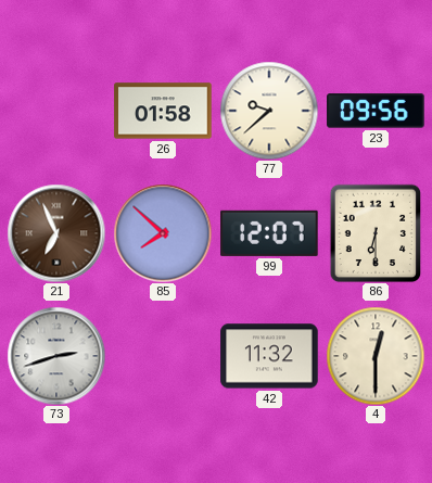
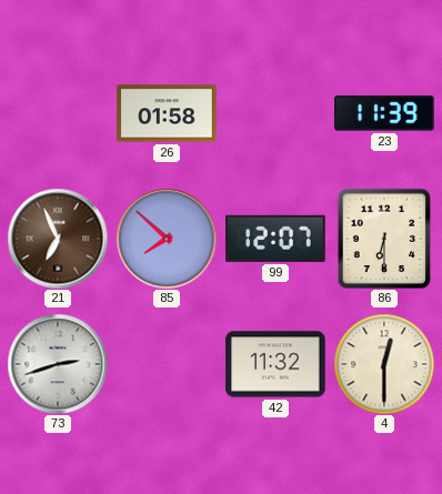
77: 9:38 -> none (269, 111)
23: 09:56 -> 11:39 (384, 113)
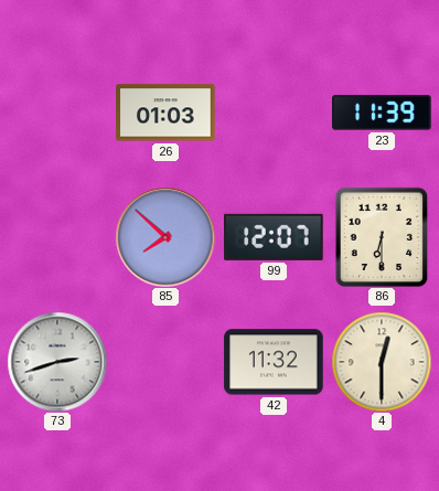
26: 01:58 -> 01:03 (165, 113)
21: 6:56 -> none (58, 239)
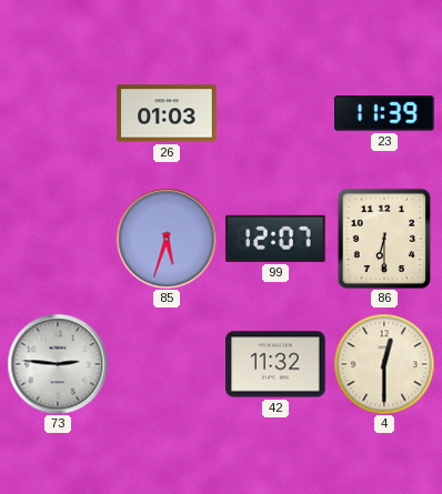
85: 7:52 -> 5:33 (167, 239)
73: 2:42 -> 2:46 (58, 364)
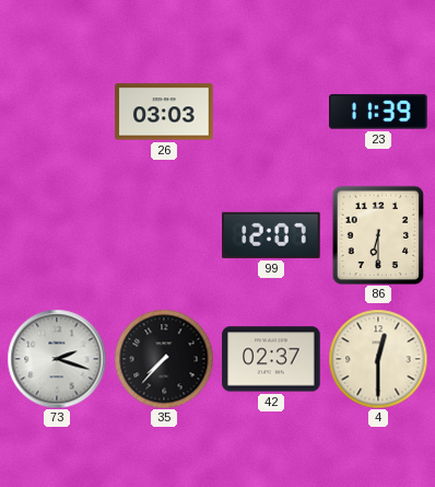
26: 01:03 -> 03:03 (164, 112)
85: 5:33 -> none (167, 239)
73: 2:46 -> 2:18 (57, 359)
35: none -> 7:37 (164, 359)
42: 11:32 -> 02:37 (271, 359)
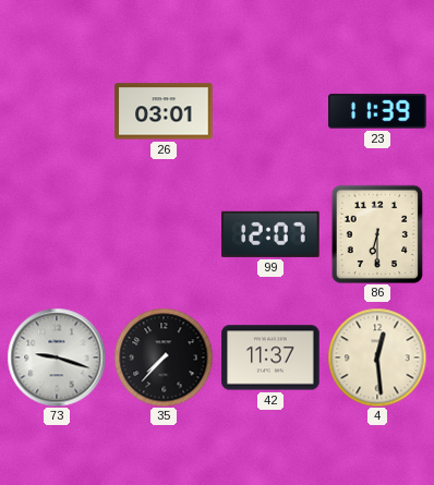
26: 03:03 -> 03:01 (164, 111)
73: 2:18 -> 9:18 (57, 357)
42: 02:37 -> 11:37 (270, 357)
4: 12:30 -> 12:29 (377, 357)
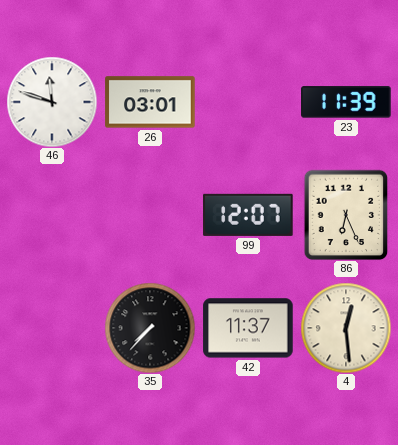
46: none -> 11:48 (52, 102)
86: 6:30 -> 6:26 (346, 215)
73: 9:18 -> none (57, 357)
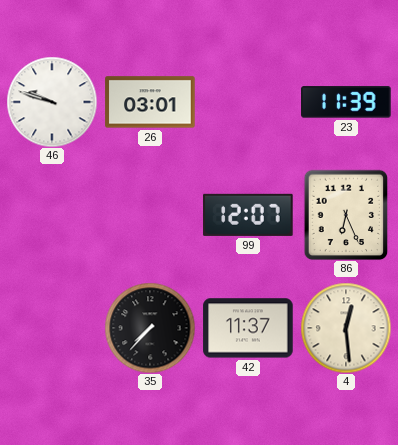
46: 11:48 -> 9:48 (52, 102)
